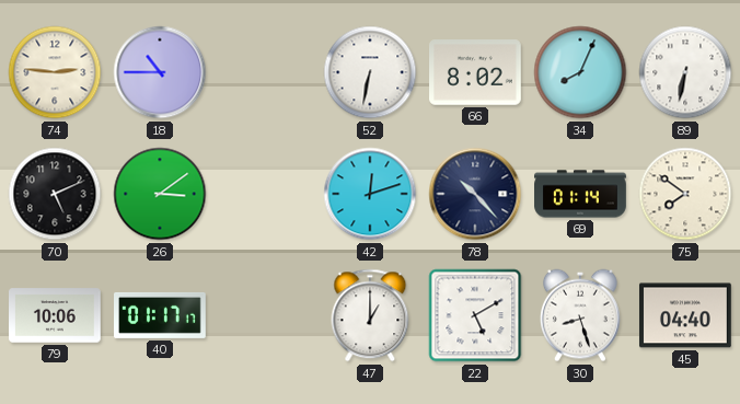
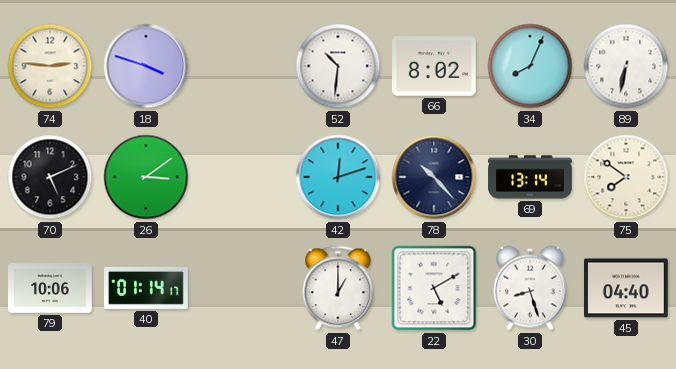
18: 10:45 -> 3:48 (146, 66)
52: 6:32 -> 10:31 (338, 66)
69: 01:14 -> 13:14 (530, 177)
40: 01:17 -> 01:14 (147, 288)
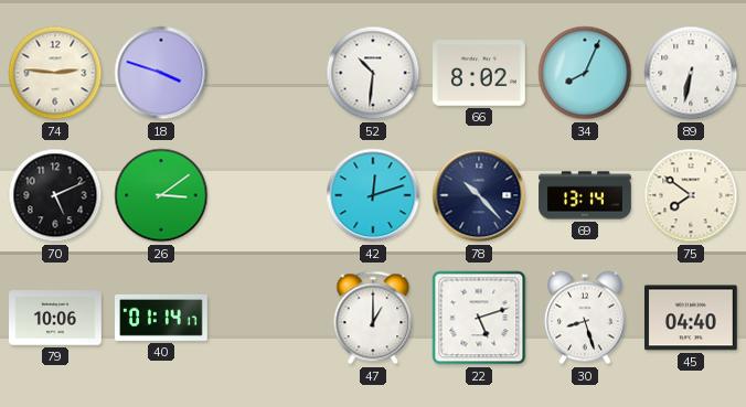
22: 5:10 -> 5:12 (479, 318)
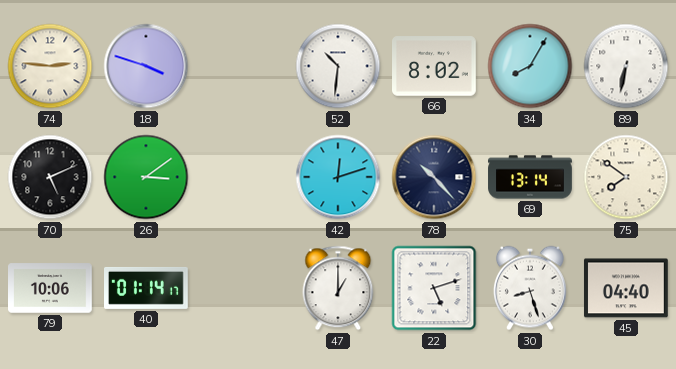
34: 8:04 -> 8:05 (530, 66)
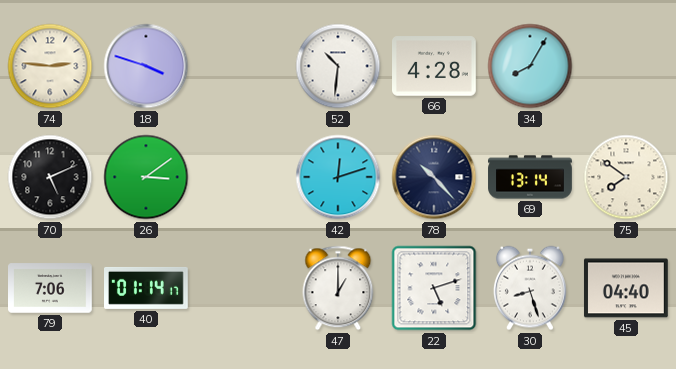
66: 8:02 -> 4:28 (435, 66)
89: 6:32 -> none (626, 66)
79: 10:06 -> 7:06 (51, 288)
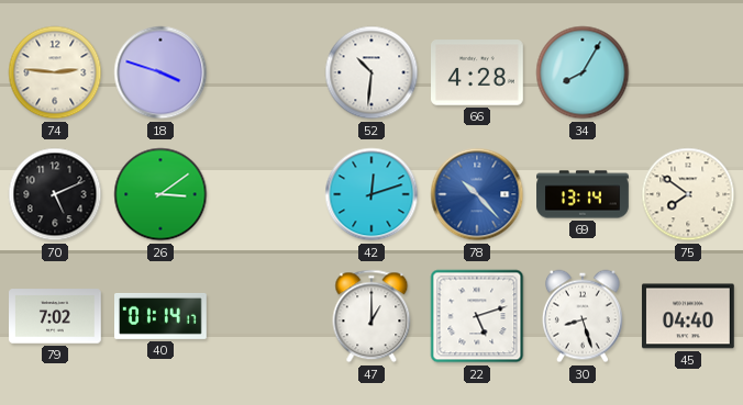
78 dial: navy -> blue (477, 194)
79: 7:06 -> 7:02 (56, 316)
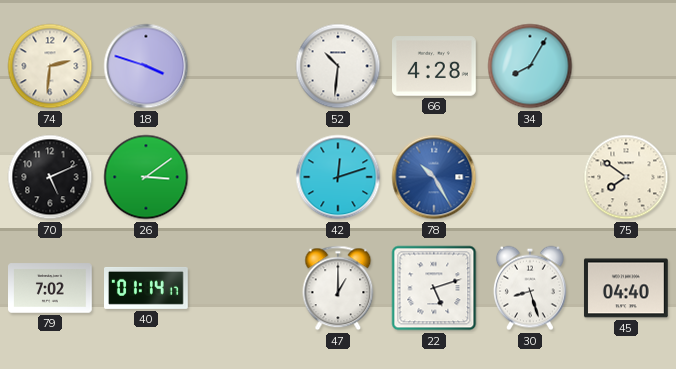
74: 2:46 -> 2:31 (50, 66)
78: 10:23 -> 10:25 (434, 177)
69: 13:14 -> none (583, 194)
